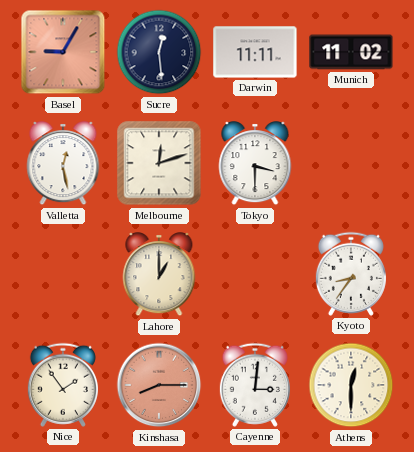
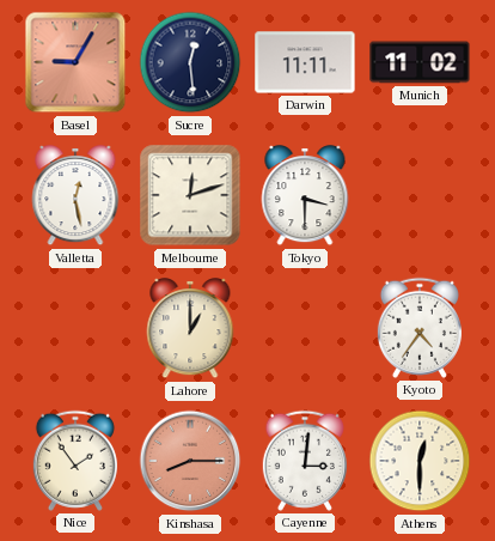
Kyoto: 8:36 -> 4:36 (420, 328)
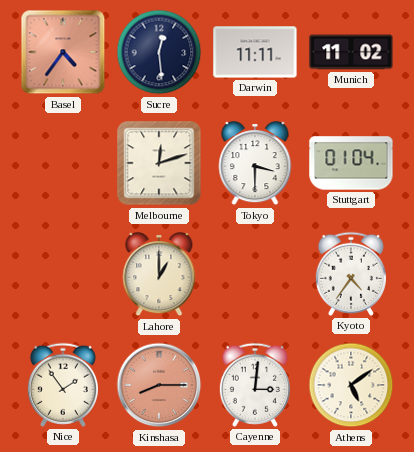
Basel: 9:05 -> 4:36 (63, 52)
Valletta: 12:28 -> none (75, 196)
Stuttgart: none -> 01:04 (351, 163)
Athens: 12:30 -> 5:09 (351, 385)
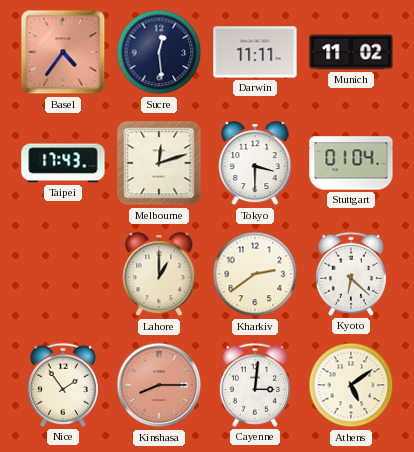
Taipei: none -> 17:43 (63, 163)
Kharkiv: none -> 2:39 (255, 274)
Kyoto: 4:36 -> 6:22 (351, 274)
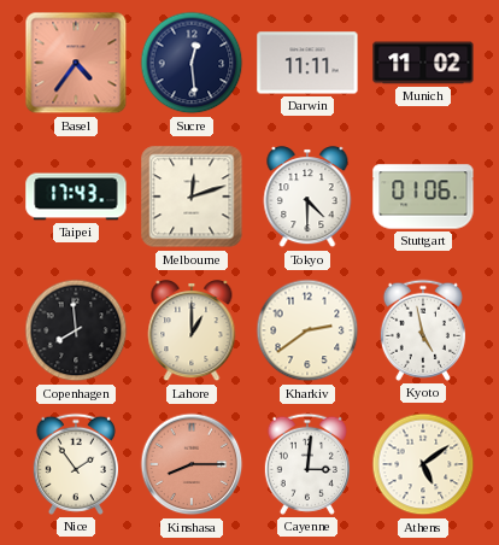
Tokyo: 3:30 -> 4:30 (307, 198)
Stuttgart: 01:04 -> 01:06 (423, 197)
Copenhagen: none -> 7:59 (76, 330)
Kyoto: 6:22 -> 4:58 (423, 330)
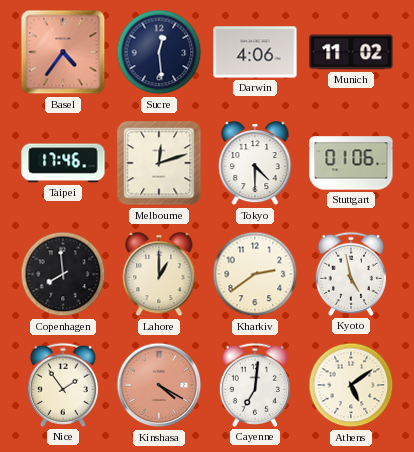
Darwin: 11:11 -> 4:06 (255, 52)
Taipei: 17:43 -> 17:46 (63, 163)
Kinshasa: 8:15 -> 4:20 (159, 385)
Cayenne: 3:01 -> 7:01 (255, 385)
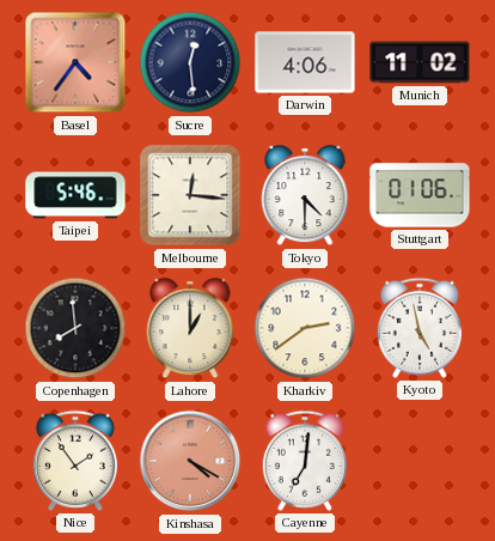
Taipei: 17:46 -> 5:46 (75, 195)
Melbourne: 12:12 -> 12:16 (190, 195)
Athens: 5:09 -> none (351, 385)
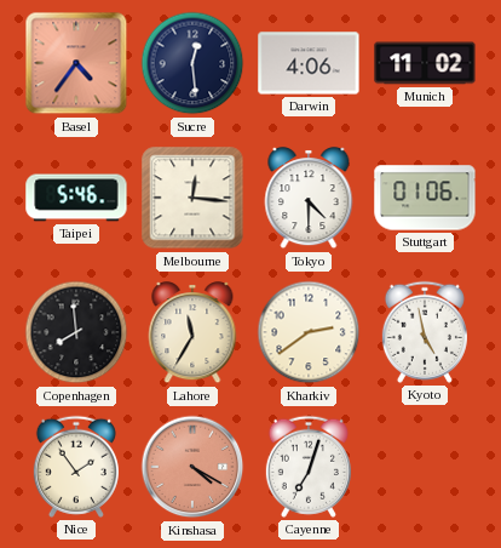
Lahore: 1:00 -> 11:35 (192, 333)
Cayenne: 7:01 -> 7:03 (309, 467)
